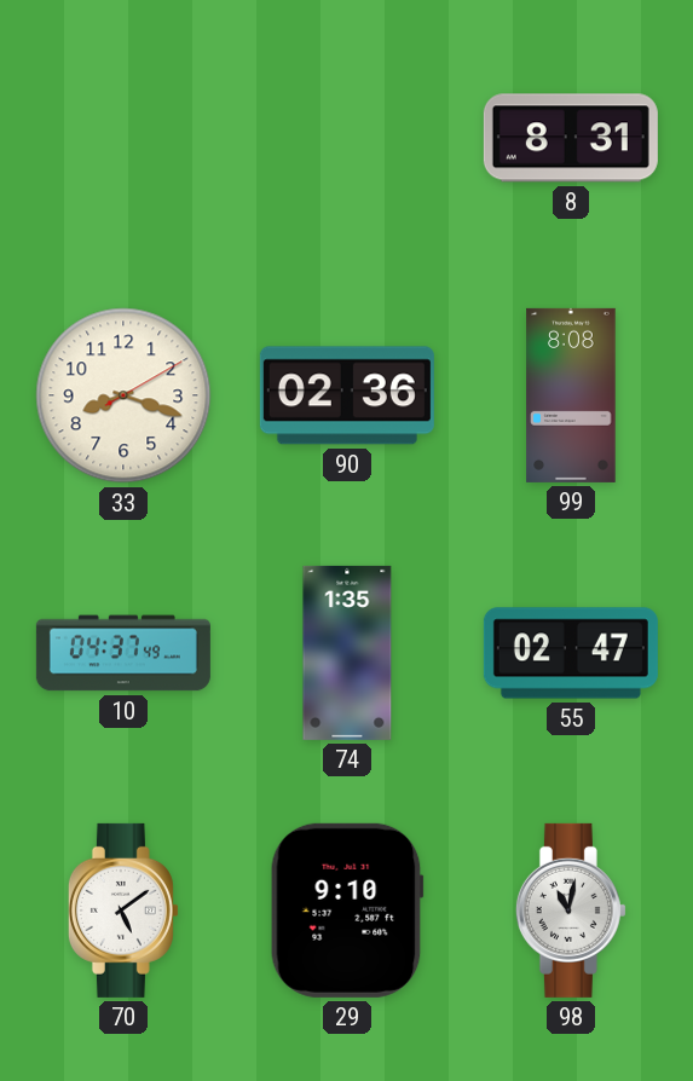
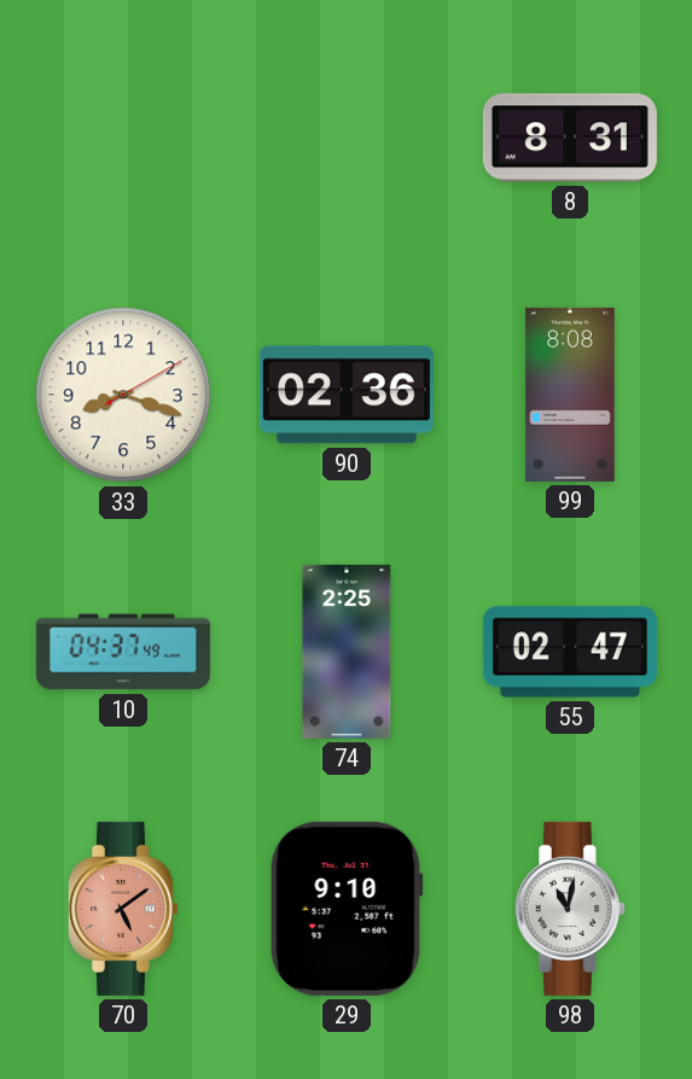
74: 1:35 -> 2:25 (347, 652)
70 dial: white -> salmon (123, 909)
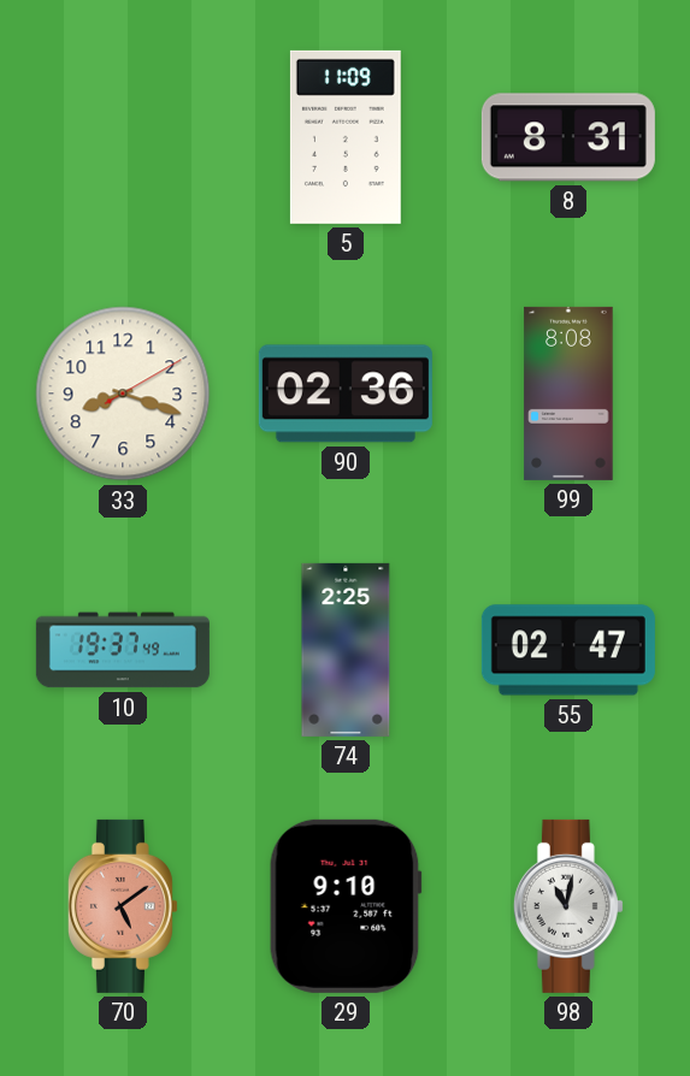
5: none -> 11:09 (346, 137)
10: 04:37 -> 19:37 (123, 650)
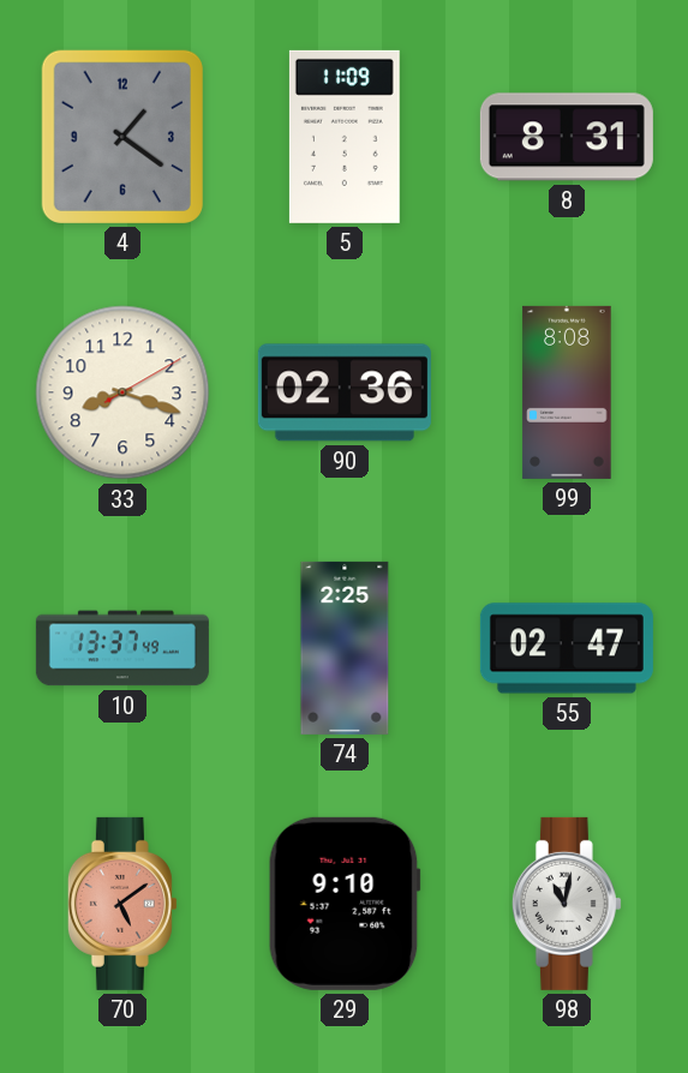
4: none -> 1:21 (122, 137)
10: 19:37 -> 13:37 (122, 648)
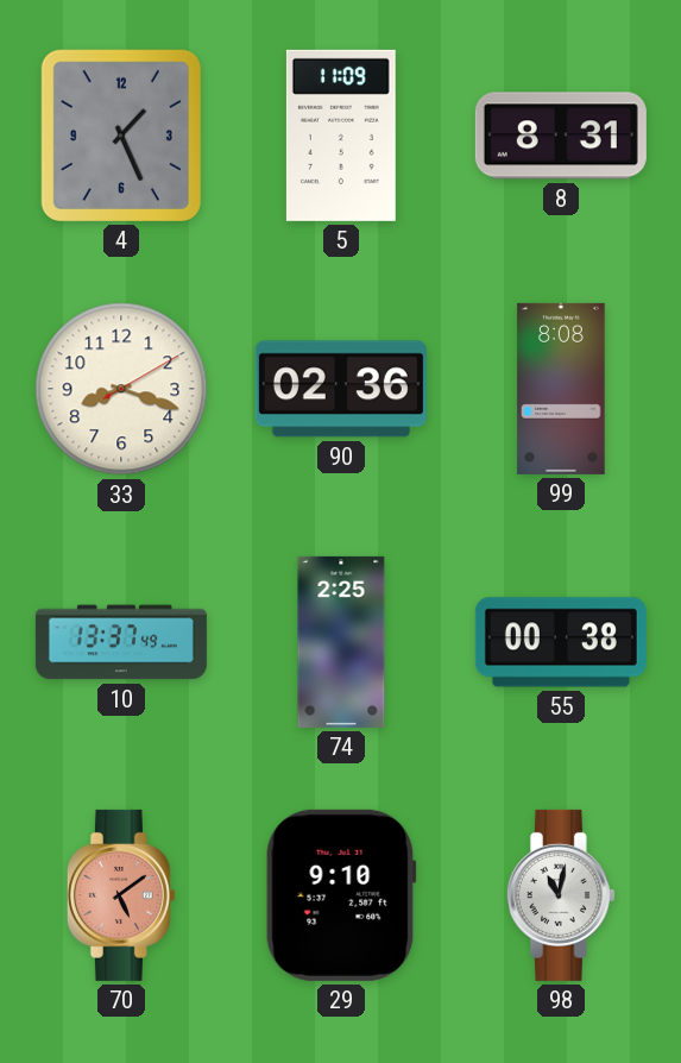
4: 1:21 -> 1:26 (121, 136)
55: 02:47 -> 00:38 (561, 642)
